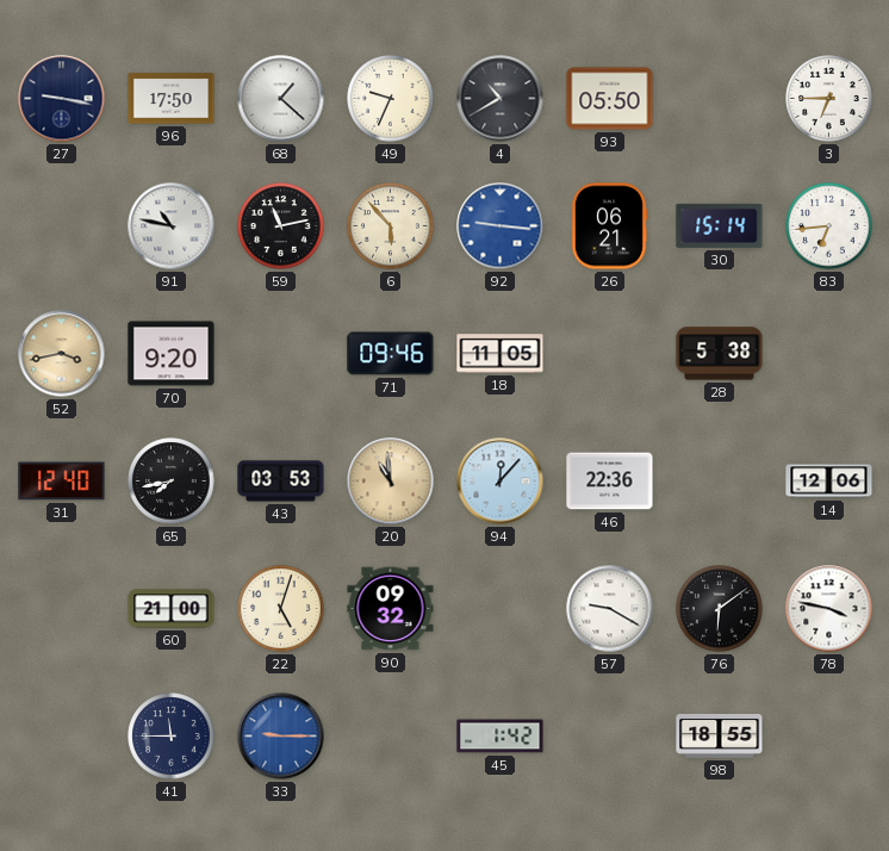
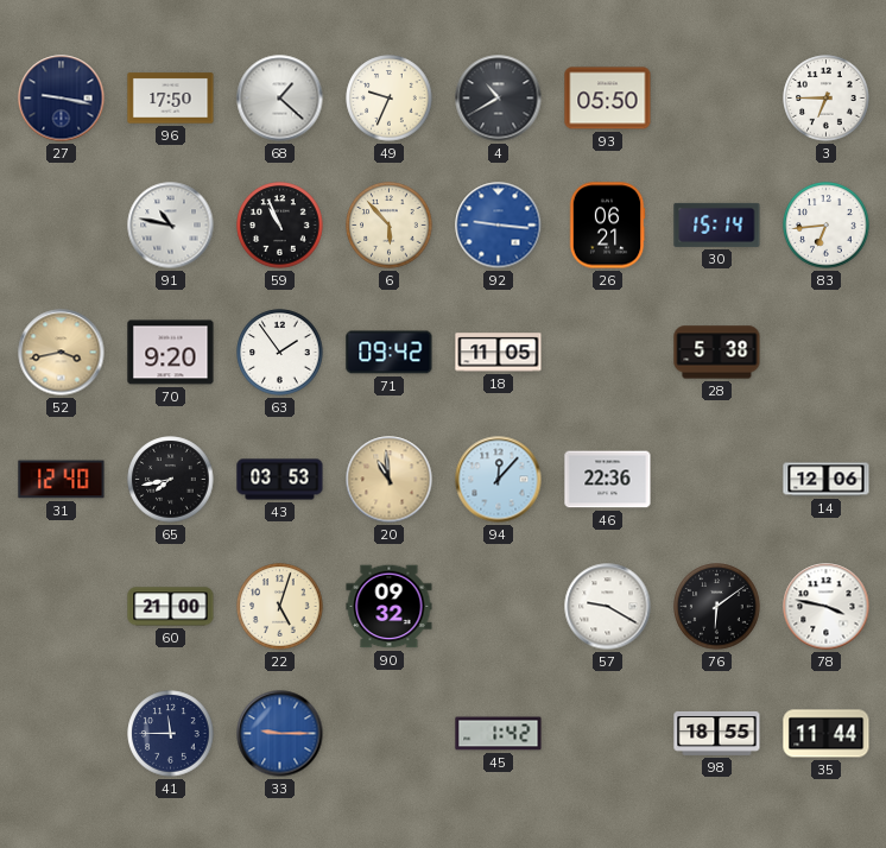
59: 11:13 -> 10:56 (280, 226)
63: none -> 1:54 (280, 353)
71: 09:46 -> 09:42 (390, 353)
35: none -> 11:44 (827, 734)
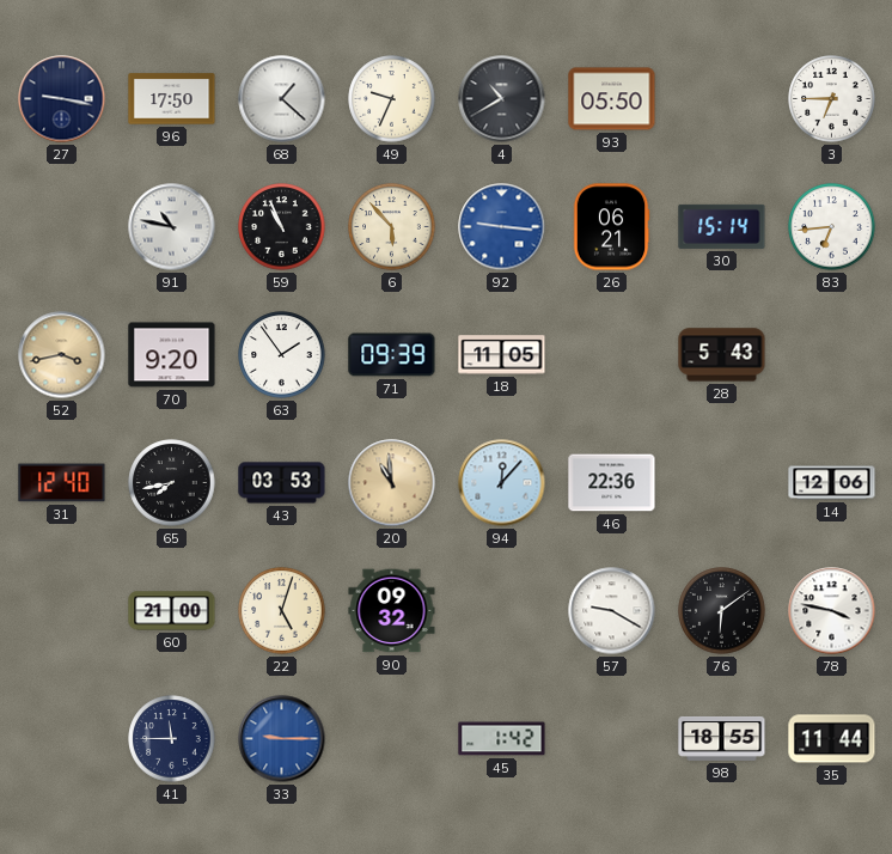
71: 09:42 -> 09:39 (392, 355)
28: 5:38 -> 5:43 (722, 355)
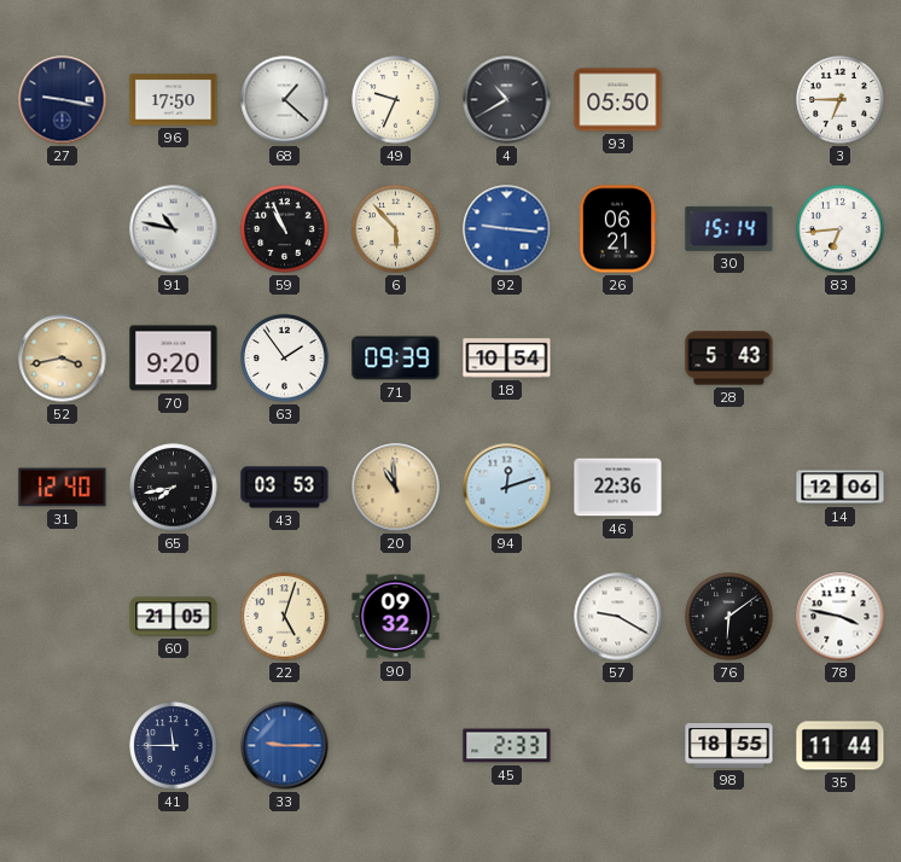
18: 11:05 -> 10:54 (507, 359)
94: 12:07 -> 12:12 (507, 488)
60: 21:00 -> 21:05 (174, 617)
45: 1:42 -> 2:33 (507, 746)
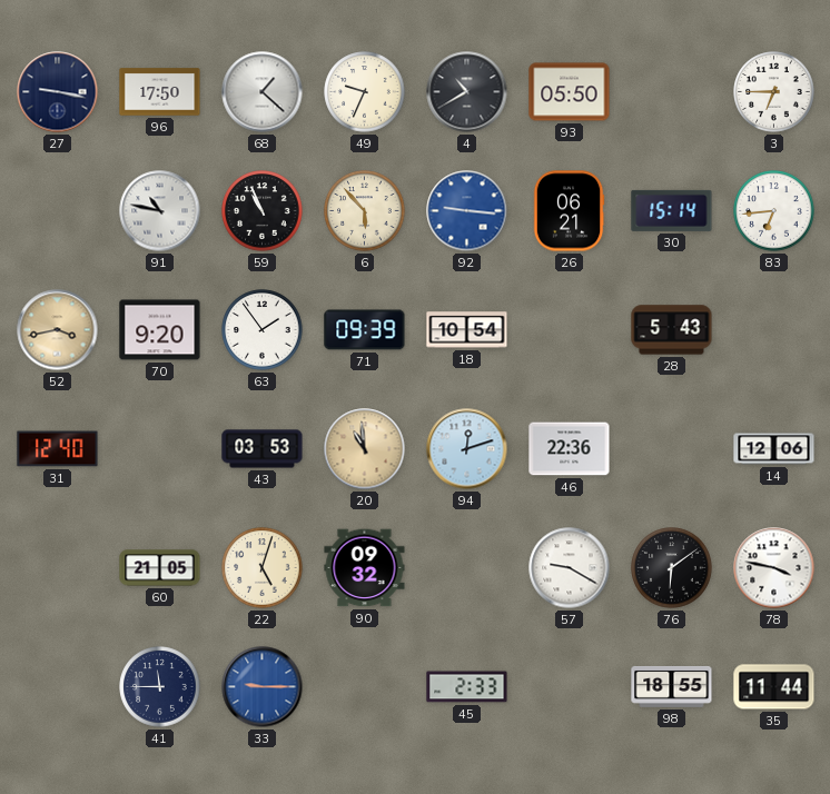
65: 7:43 -> none (174, 488)
